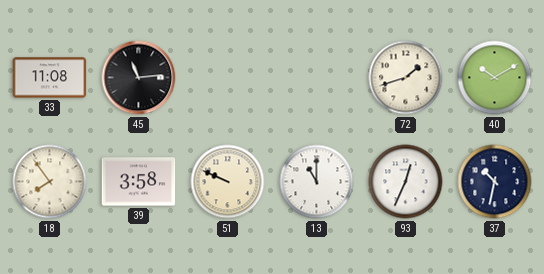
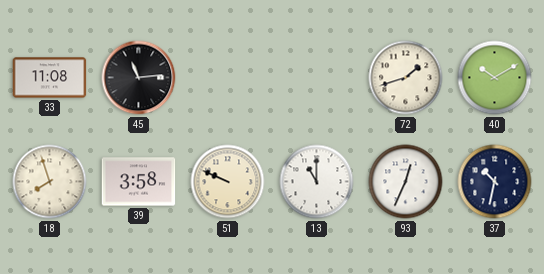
18: 7:54 -> 7:57 (50, 182)
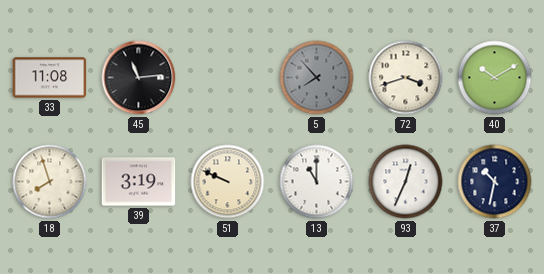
5: none -> 7:53 (317, 78)
72: 1:42 -> 3:42 (406, 78)
39: 3:58 -> 3:19 (139, 182)
